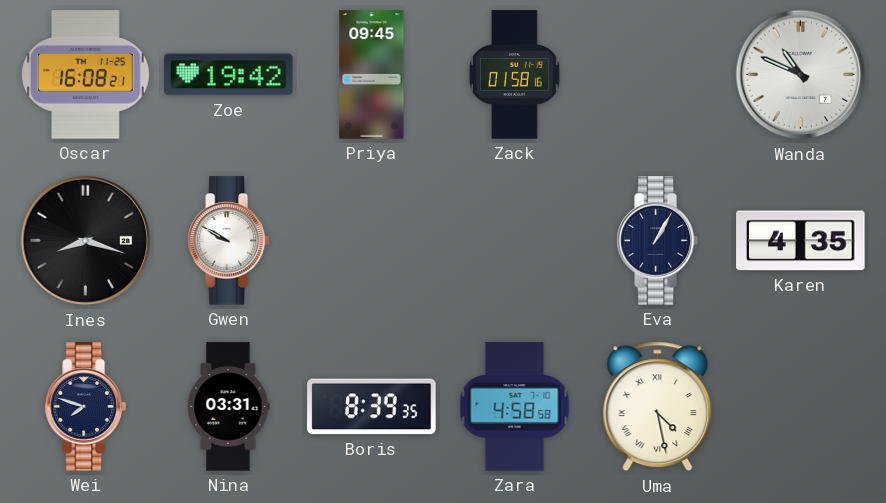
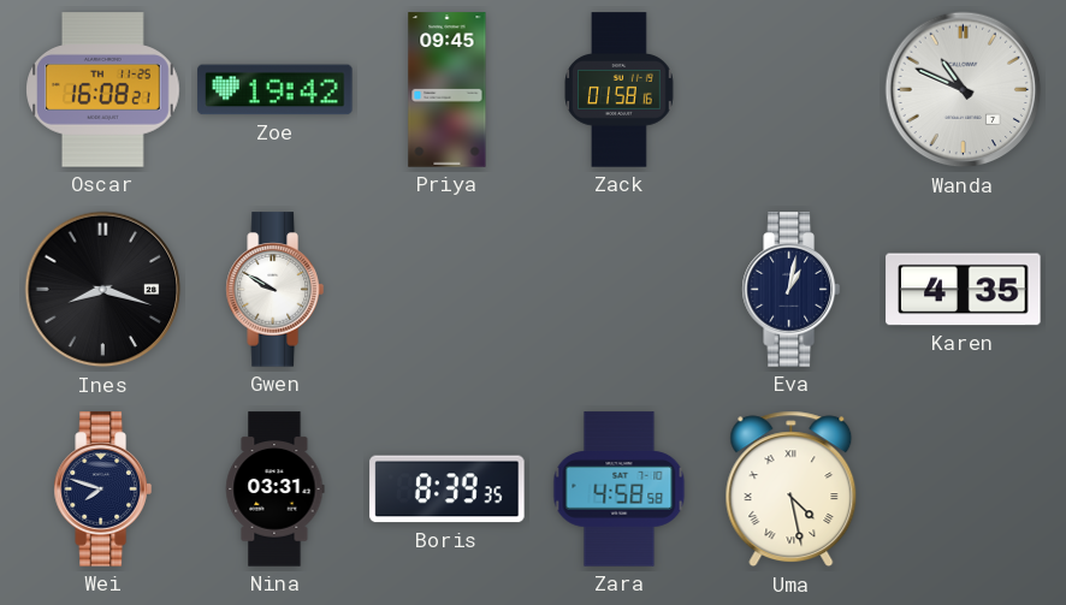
Eva: 1:05 -> 1:02 (790, 290)
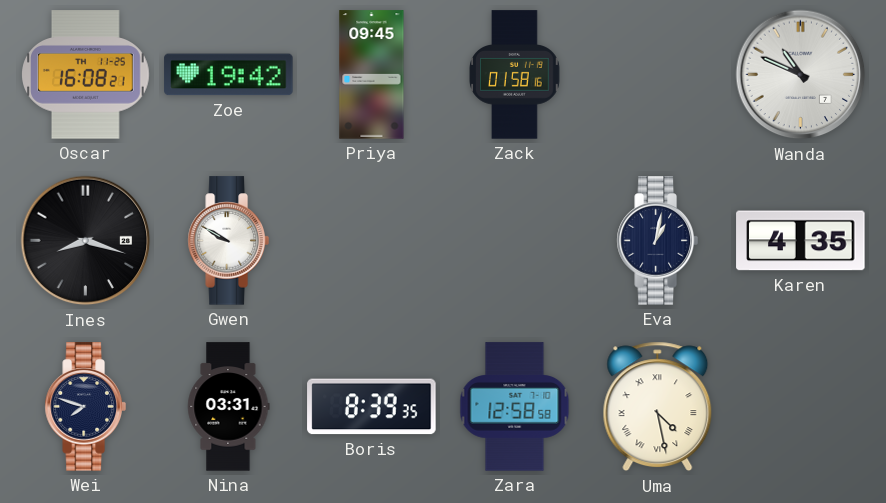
Zara: 4:58 -> 12:58 (515, 407)
